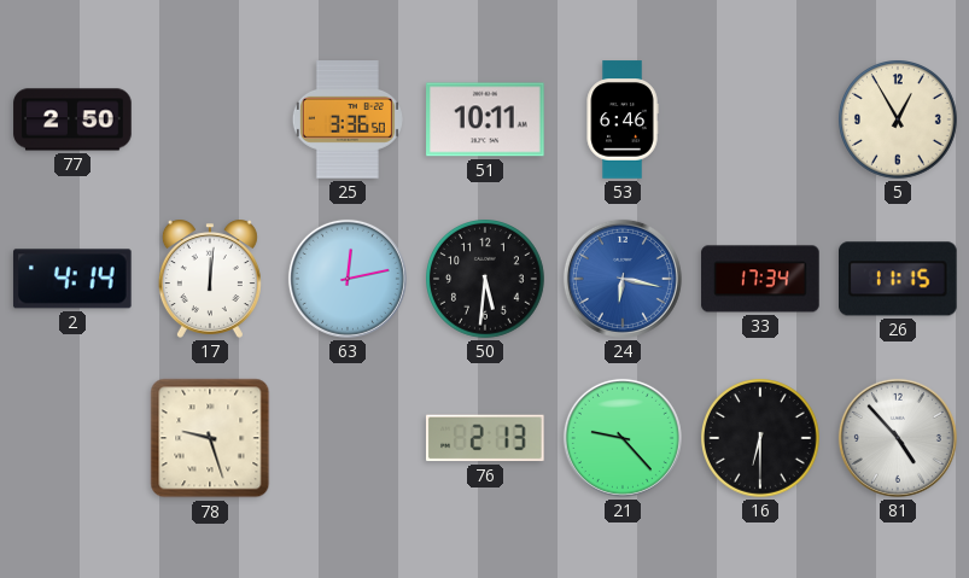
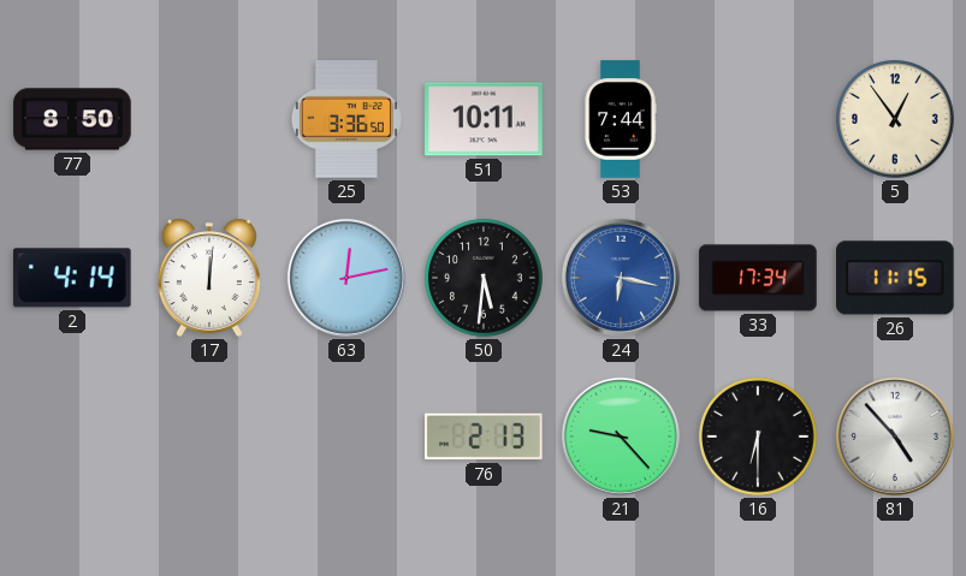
77: 2:50 -> 8:50 (72, 119)
53: 6:46 -> 7:44 (621, 119)
5: 12:55 -> 12:54 (896, 120)
78: 9:27 -> none (210, 438)
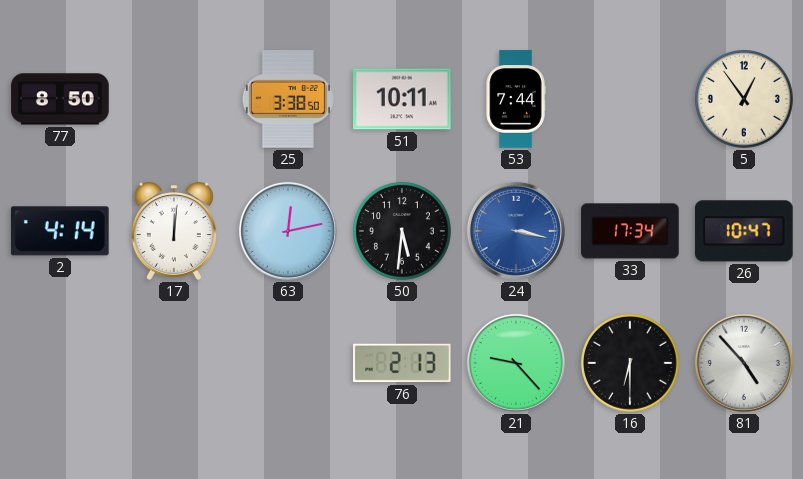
25: 3:36 -> 3:38 (288, 99)
24: 6:17 -> 3:17 (516, 231)
26: 11:15 -> 10:47 (745, 231)
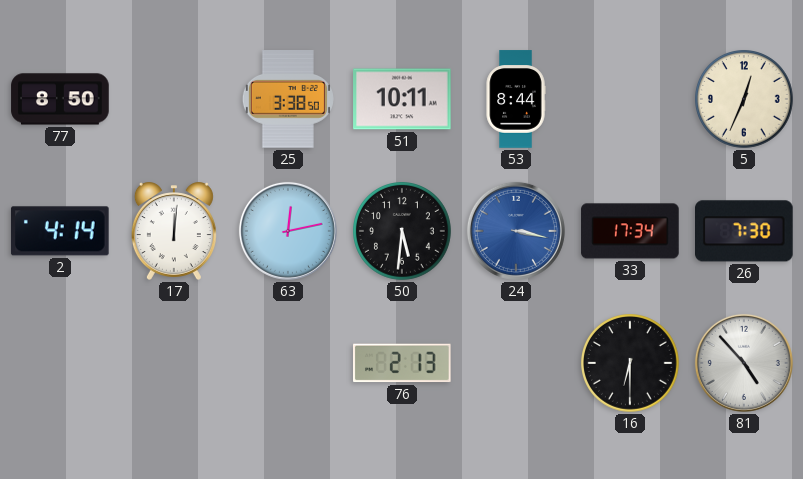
53: 7:44 -> 8:44 (516, 99)
5: 12:54 -> 12:34 (745, 100)
26: 10:47 -> 7:30 (745, 231)
21: 9:23 -> none (516, 363)
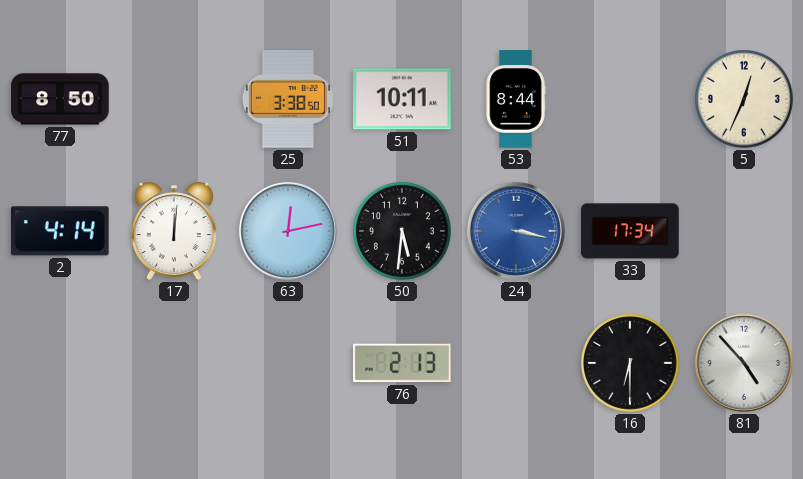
26: 7:30 -> none (745, 231)
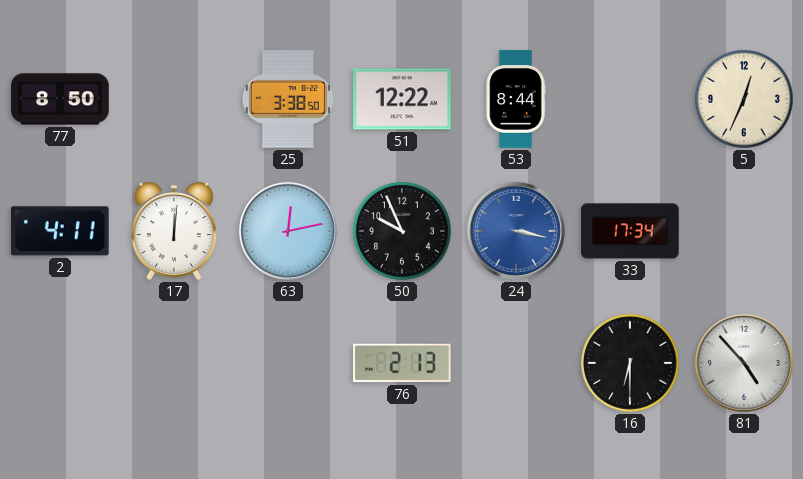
51: 10:11 -> 12:22 (402, 99)
2: 4:14 -> 4:11 (60, 231)
50: 5:31 -> 9:56 (403, 232)
